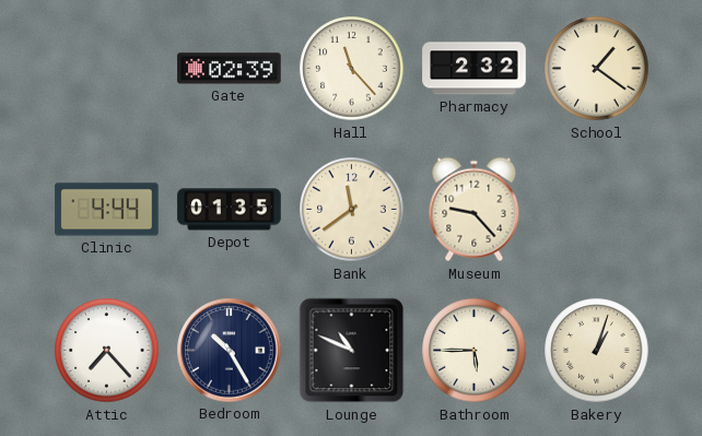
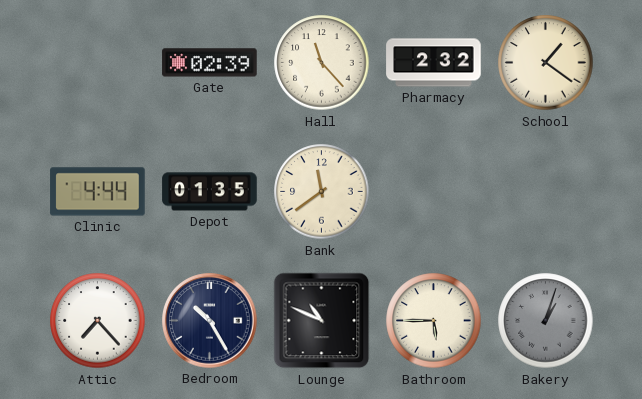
Museum: 9:23 -> none (475, 210)
Bakery dial: cream -> grey (546, 321)
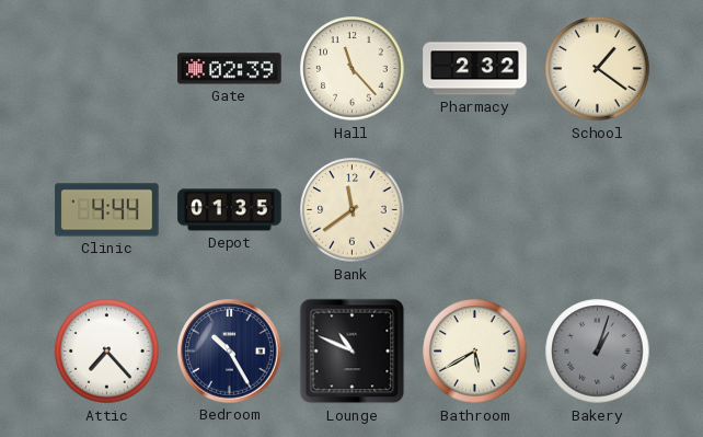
Bathroom: 5:45 -> 5:40 (475, 352)
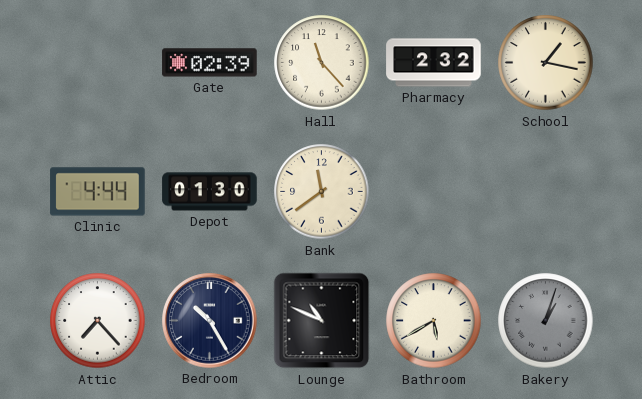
School: 1:21 -> 1:17 (546, 63)
Depot: 01:35 -> 01:30 (210, 192)
